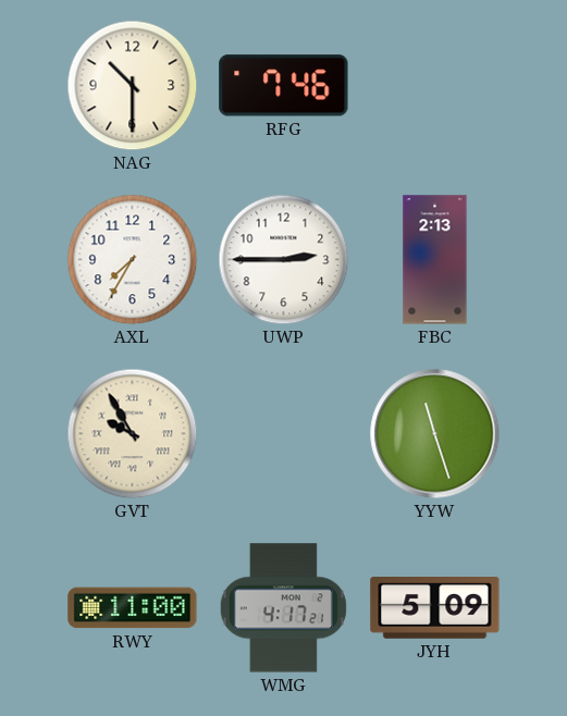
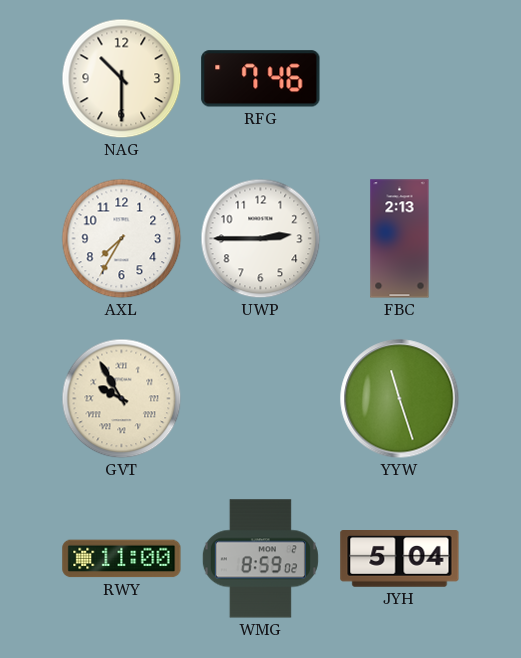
WMG: 4:17 -> 8:59 (260, 559)
JYH: 5:09 -> 5:04 (400, 559)
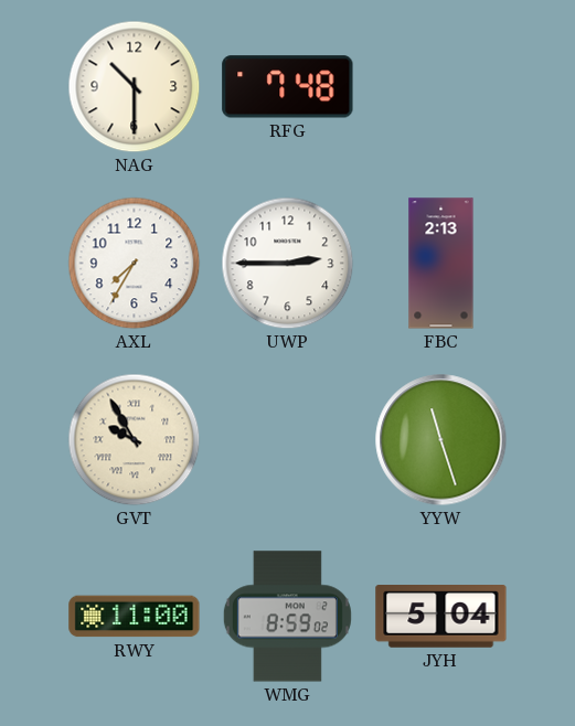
RFG: 7:46 -> 7:48 (288, 87)
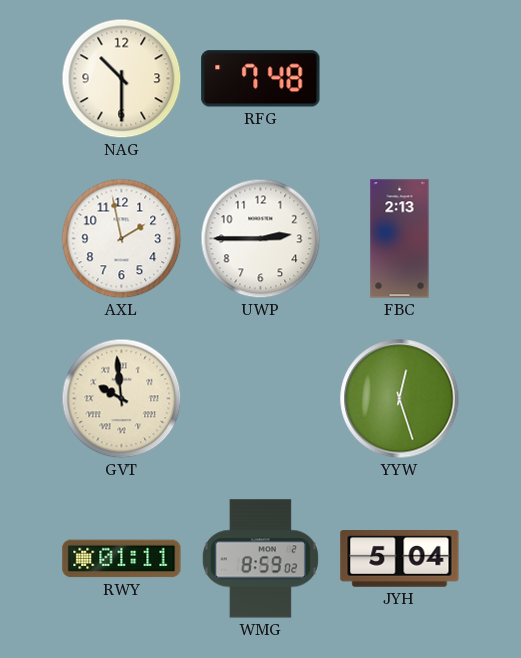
AXL: 7:35 -> 1:58 (122, 239)
GVT: 9:55 -> 9:59 (122, 399)
YYW: 11:27 -> 12:27 (400, 399)
RWY: 11:00 -> 01:11 (122, 559)
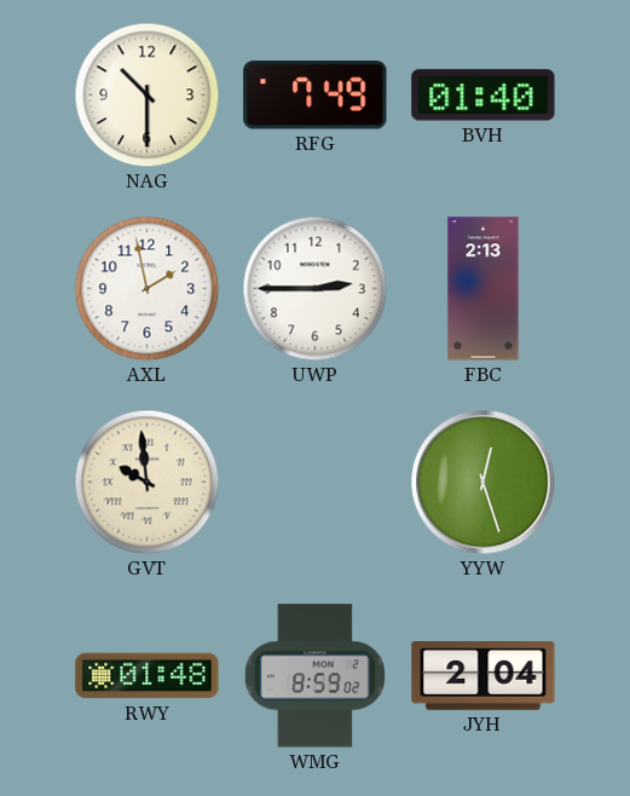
RFG: 7:48 -> 7:49 (316, 96)
BVH: none -> 01:40 (484, 96)
RWY: 01:11 -> 01:48 (148, 676)
JYH: 5:04 -> 2:04 (484, 676)
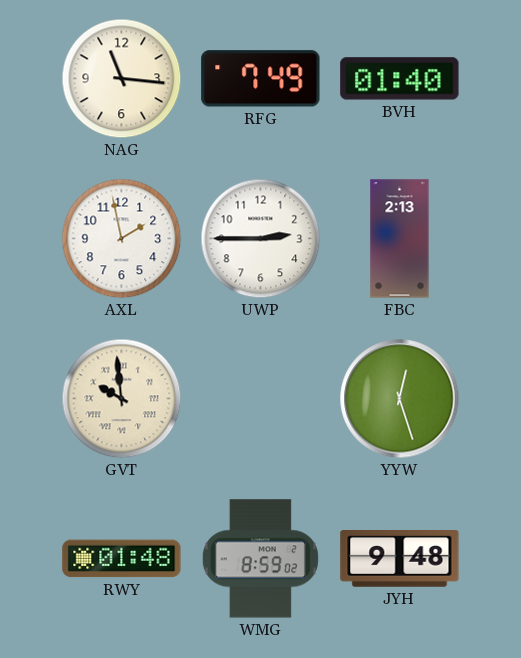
NAG: 10:30 -> 11:16 (122, 79)
JYH: 2:04 -> 9:48 (400, 559)
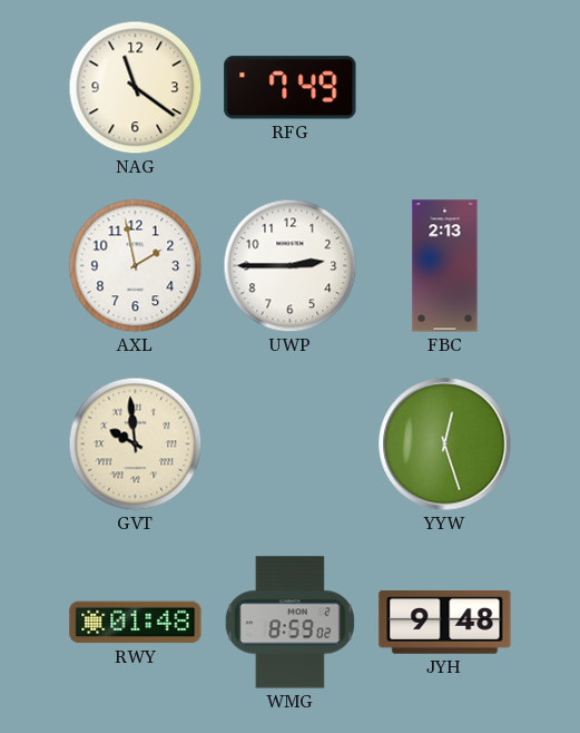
NAG: 11:16 -> 11:21 (136, 88)
BVH: 01:40 -> none (400, 79)
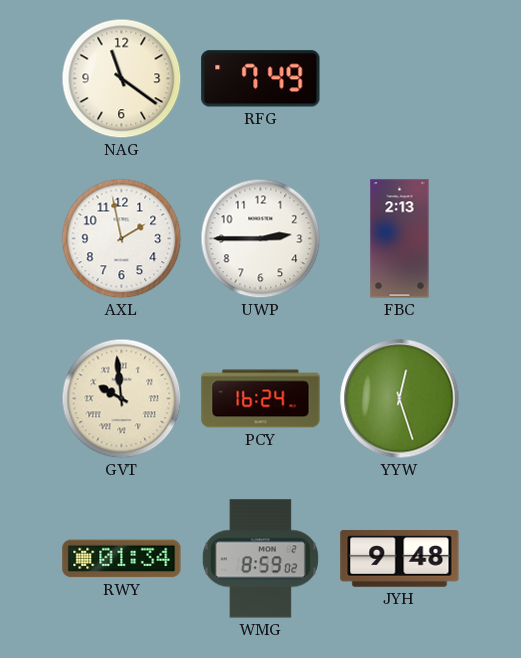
PCY: none -> 16:24 (261, 399)
RWY: 01:48 -> 01:34 (122, 559)
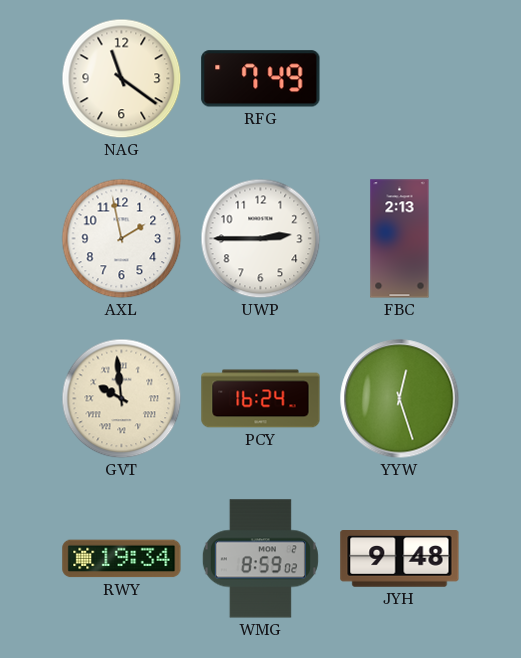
RWY: 01:34 -> 19:34 (122, 559)
